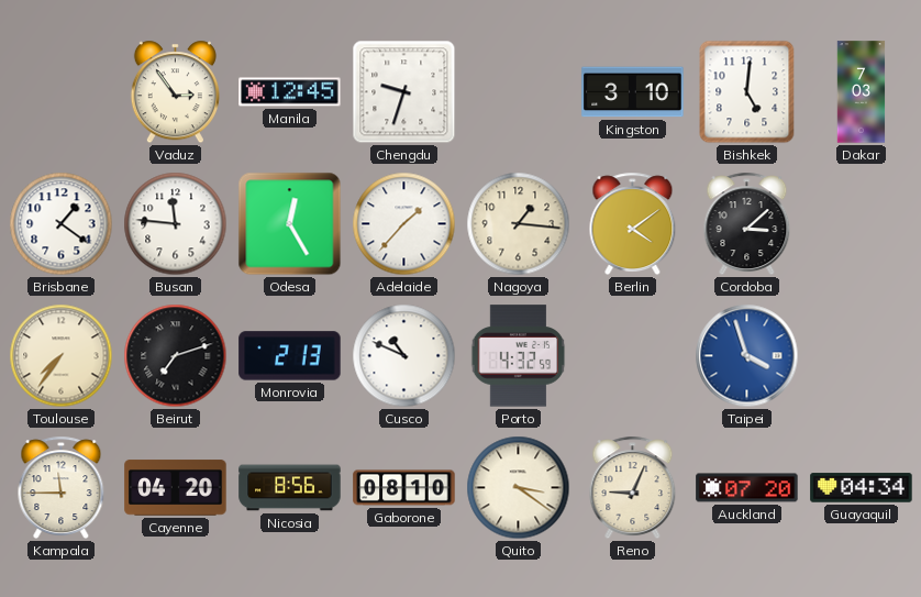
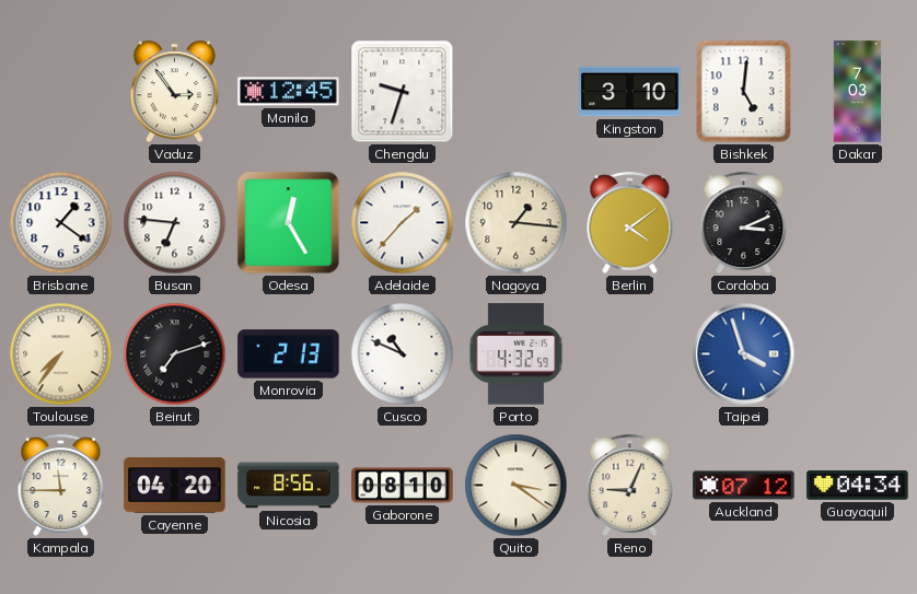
Busan: 11:46 -> 6:46 (175, 223)
Cordoba: 3:08 -> 3:11 (744, 223)
Auckland: 07:20 -> 07:12 (744, 486)
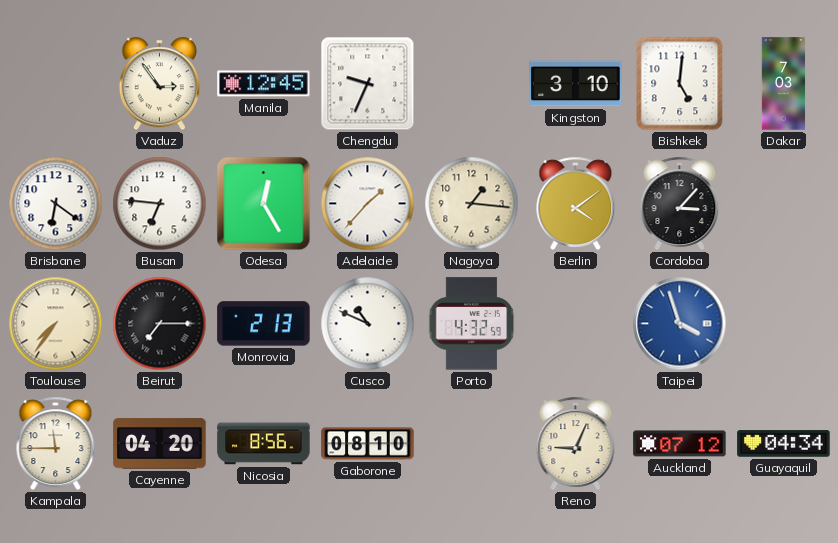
Chengdu: 9:33 -> 9:34 (368, 84)
Brisbane: 1:21 -> 6:21 (56, 204)
Cordoba: 3:11 -> 3:07 (680, 204)
Beirut: 7:12 -> 7:15 (160, 324)
Quito: 3:21 -> none (516, 486)
